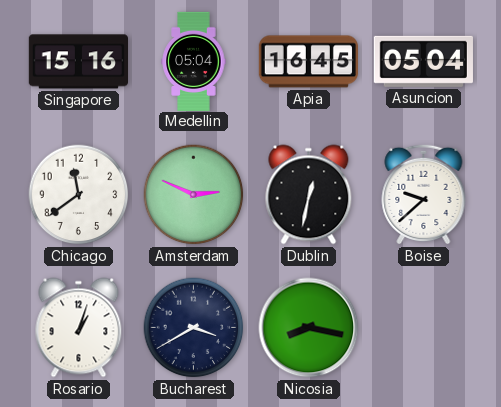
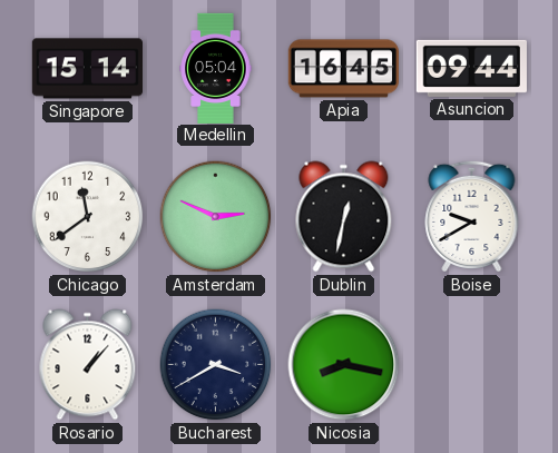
Singapore: 15:16 -> 15:14 (87, 69)
Asuncion: 05:04 -> 09:44 (471, 68)
Boise: 9:38 -> 9:40 (472, 216)
Rosario: 1:03 -> 1:07 (88, 365)
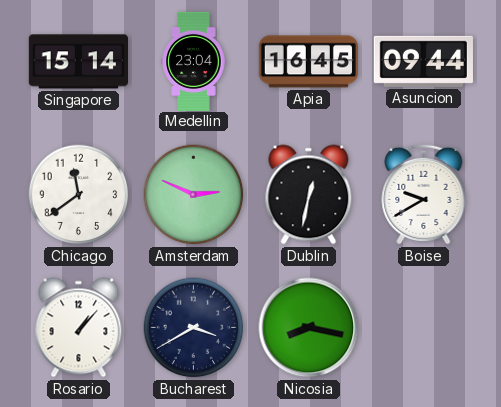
Medellin: 05:04 -> 23:04 (194, 61)
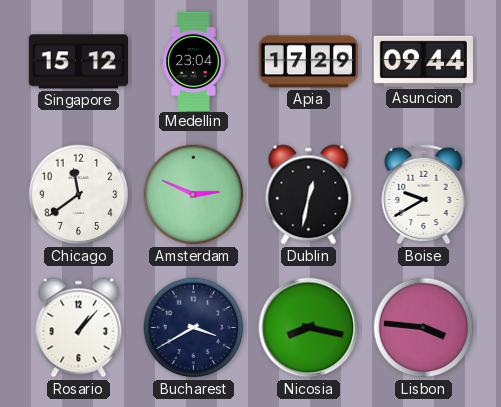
Singapore: 15:14 -> 15:12 (78, 62)
Apia: 16:45 -> 17:29 (308, 62)
Lisbon: none -> 3:46 (424, 328)
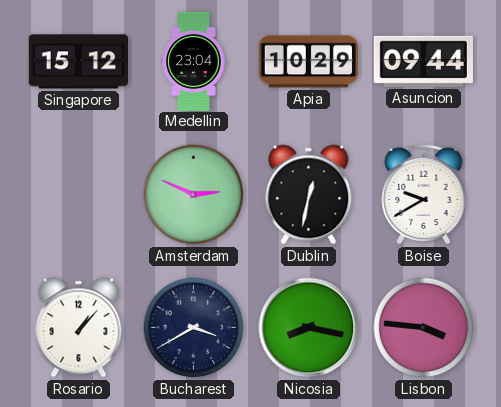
Apia: 17:29 -> 10:29 (308, 62)
Chicago: 11:39 -> none (79, 195)
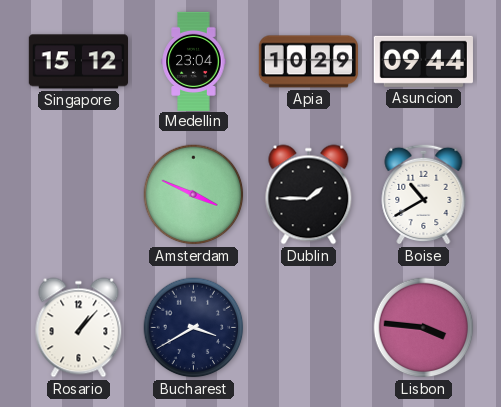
Amsterdam: 2:49 -> 3:49 (194, 195)
Dublin: 12:32 -> 1:45 (309, 195)
Boise: 9:40 -> 10:40 (424, 194)
Nicosia: 8:17 -> none (309, 328)
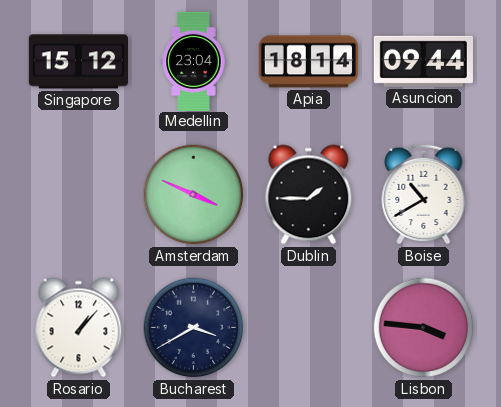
Apia: 10:29 -> 18:14 (308, 62)
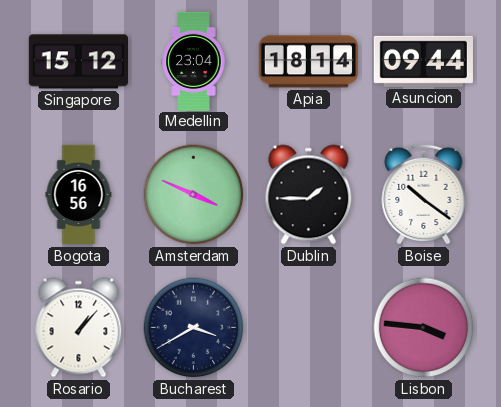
Bogota: none -> 16:56 (79, 195)
Boise: 10:40 -> 10:21 (424, 194)
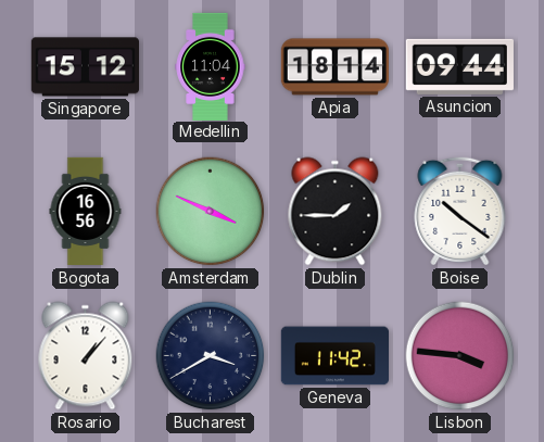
Medellin: 23:04 -> 11:04 (211, 66)
Geneva: none -> 11:42 (334, 356)
